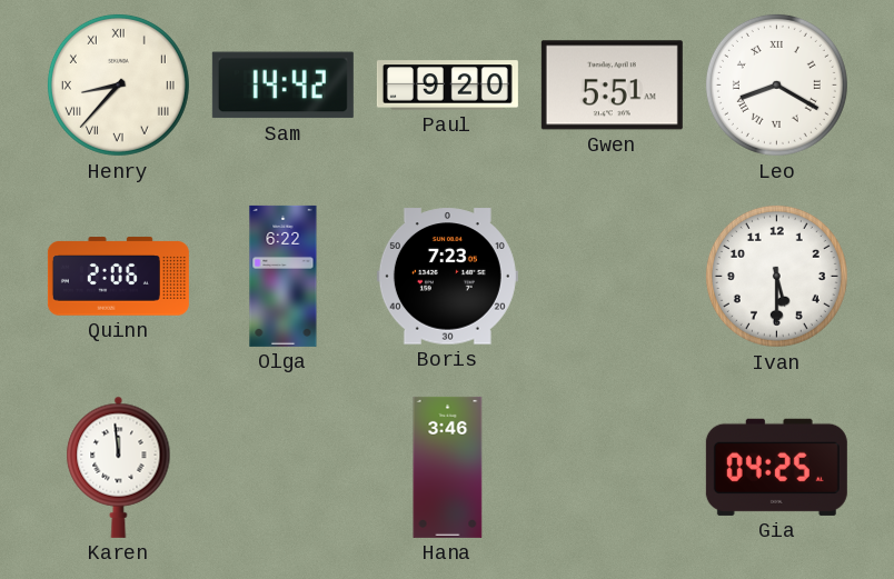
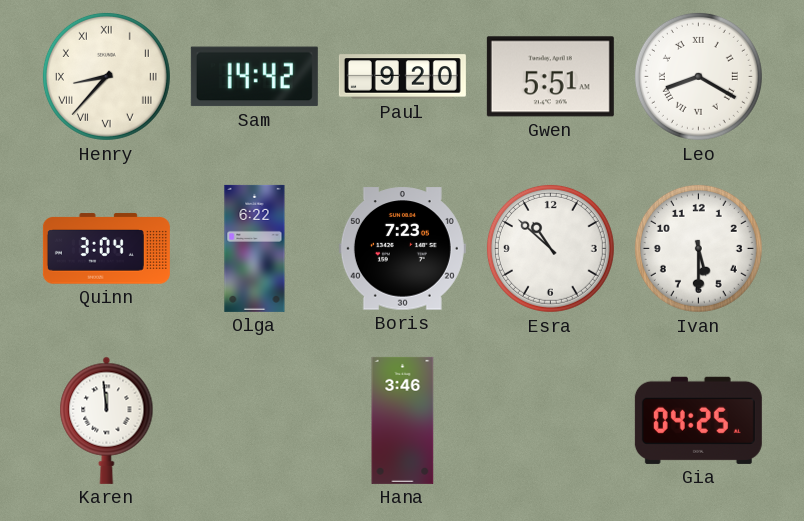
Quinn: 2:06 -> 3:04 (106, 249)
Esra: none -> 10:52 (550, 248)
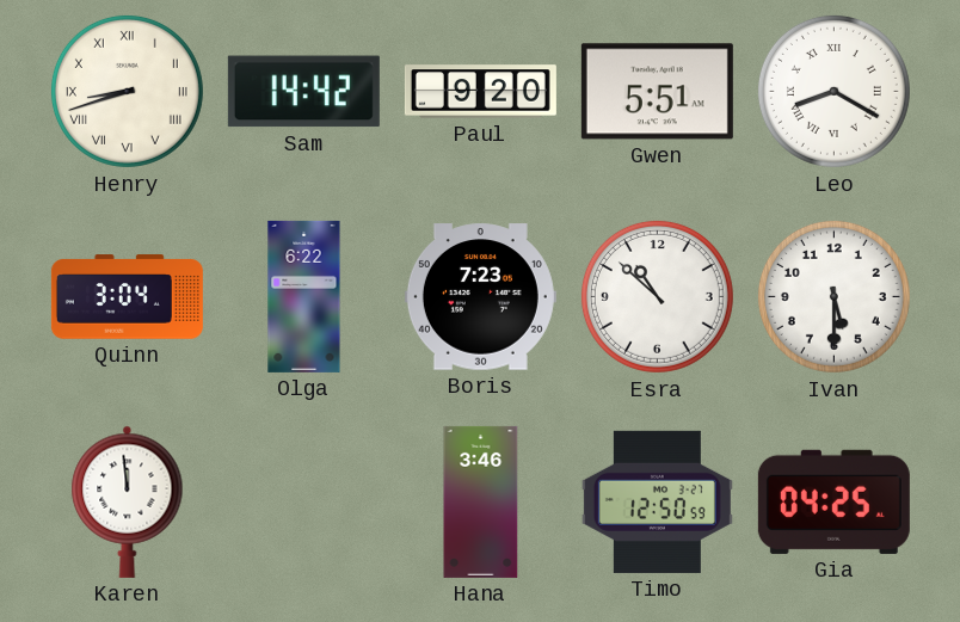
Henry: 8:37 -> 8:42 (127, 91)
Timo: none -> 12:50 (657, 501)
